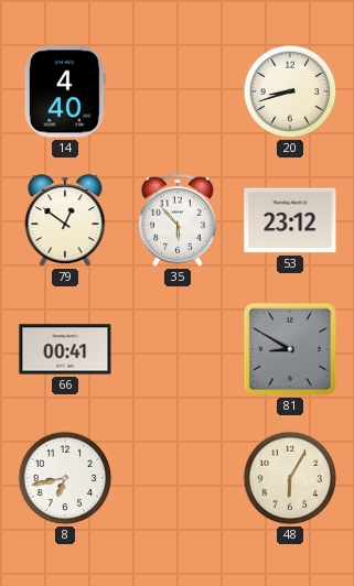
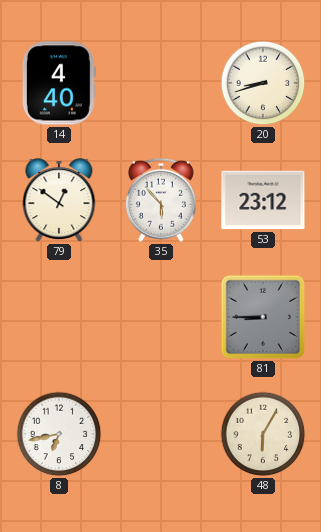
66: 00:41 -> none (65, 349)
81: 8:50 -> 8:45 (263, 317)
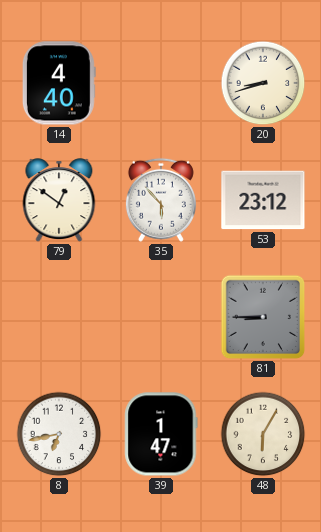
39: none -> 1:47 (161, 434)
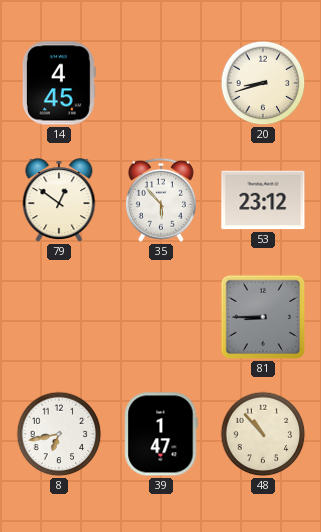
14: 4:40 -> 4:45 (59, 83)
48: 6:05 -> 10:53 (263, 434)
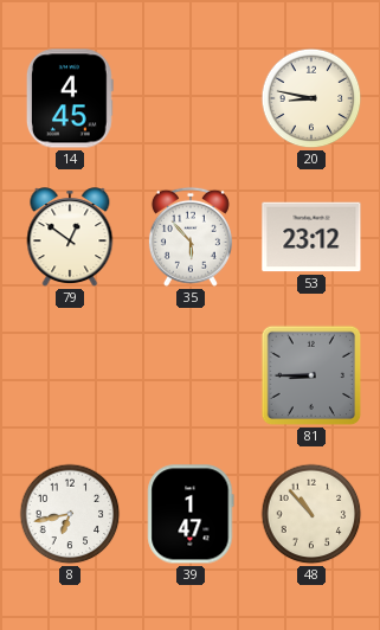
20: 8:42 -> 8:47 (311, 98)
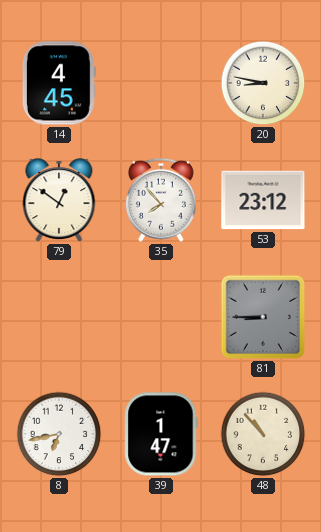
35: 5:53 -> 7:53 (161, 200)
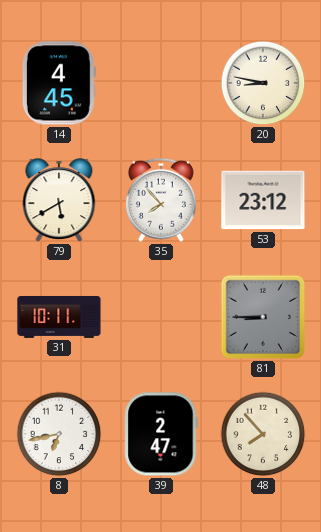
79: 12:51 -> 5:40 (59, 201)
31: none -> 10:11 (59, 317)
39: 1:47 -> 2:47 (161, 434)
48: 10:53 -> 7:53 (263, 434)
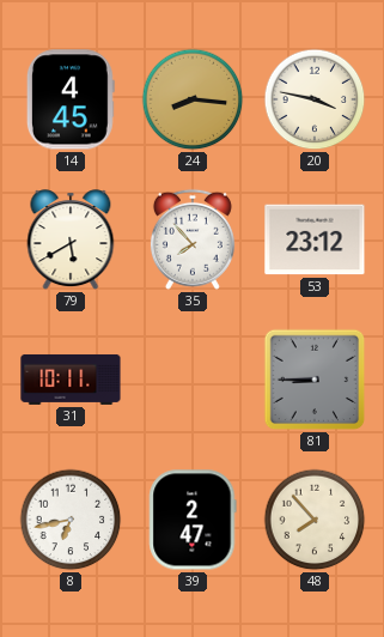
24: none -> 8:16 (193, 99)
20: 8:47 -> 3:47 (315, 99)
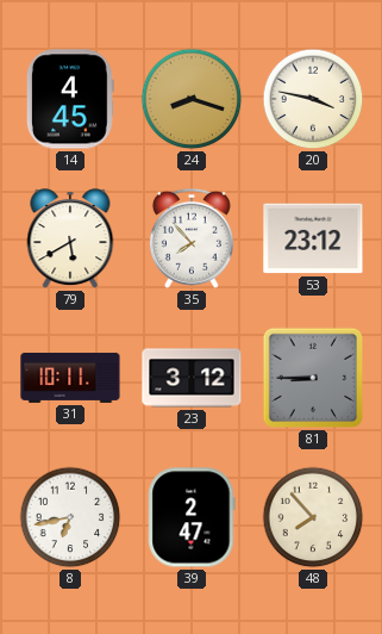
24: 8:16 -> 8:18 (192, 99)
23: none -> 3:12 (192, 378)
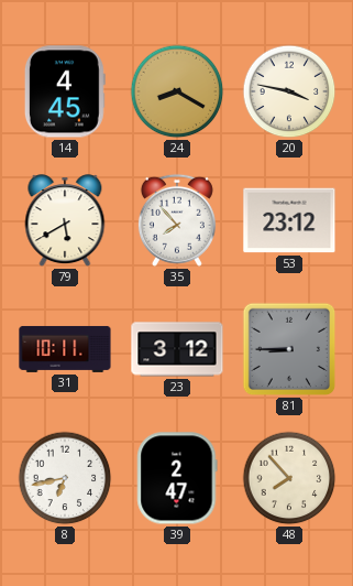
24: 8:18 -> 8:20 (177, 91)
